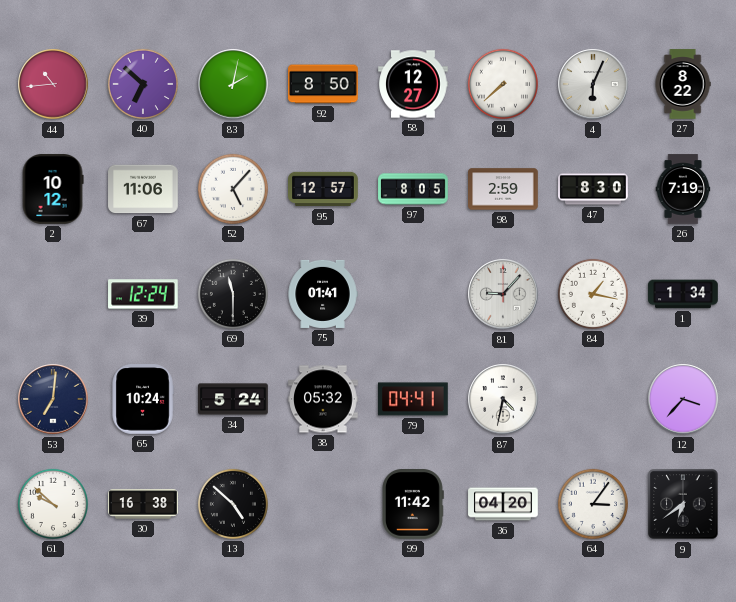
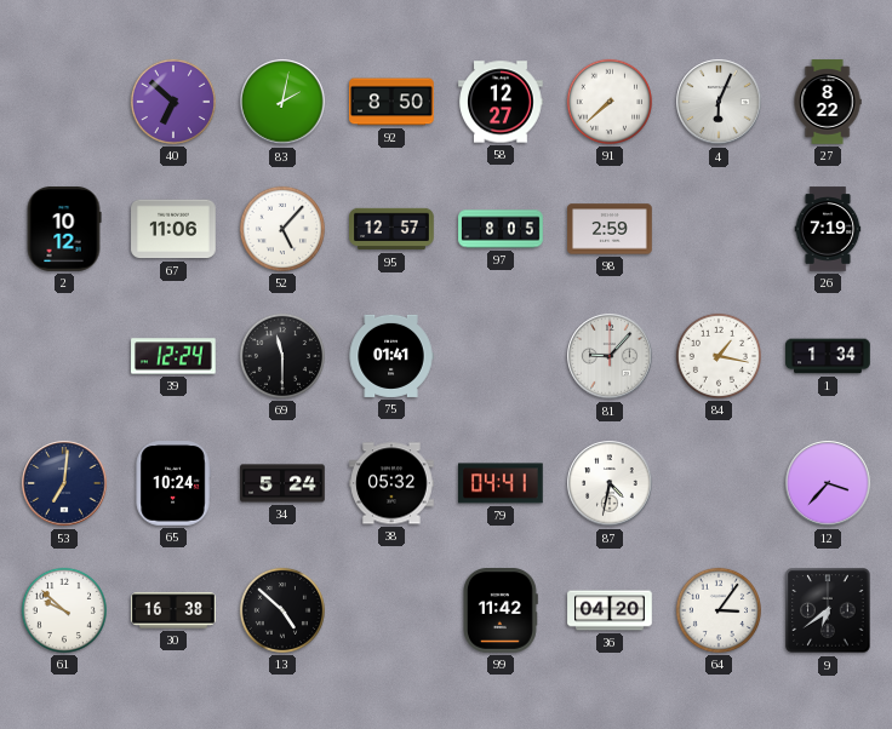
44: 10:44 -> none (53, 84)
47: 8:30 -> none (593, 189)
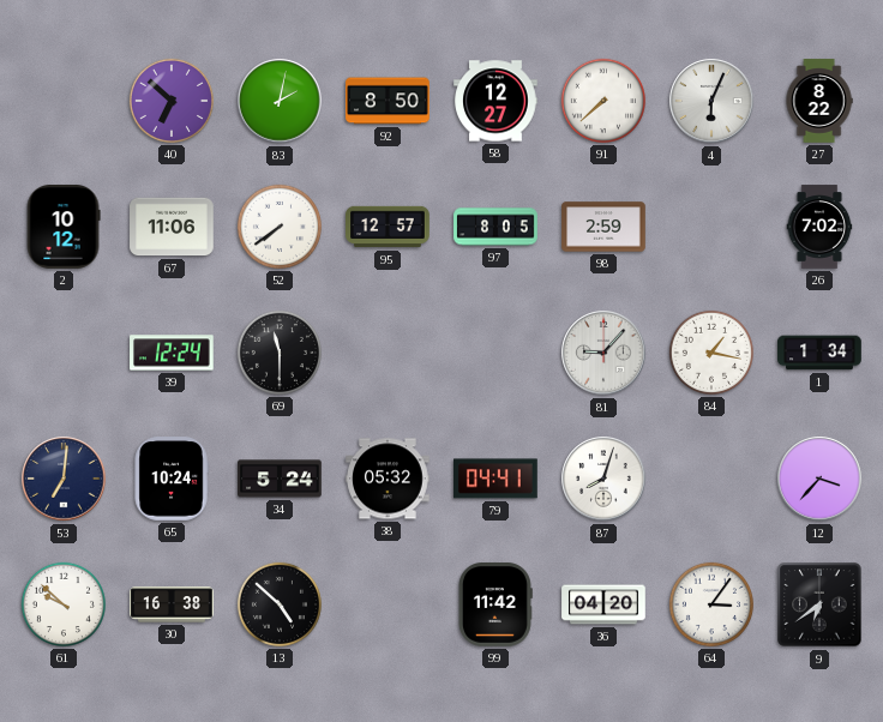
52: 5:07 -> 7:39 (280, 227)
26: 7:19 -> 7:02 (819, 227)
75: 01:41 -> none (391, 356)
87: 4:32 -> 8:03 (603, 479)
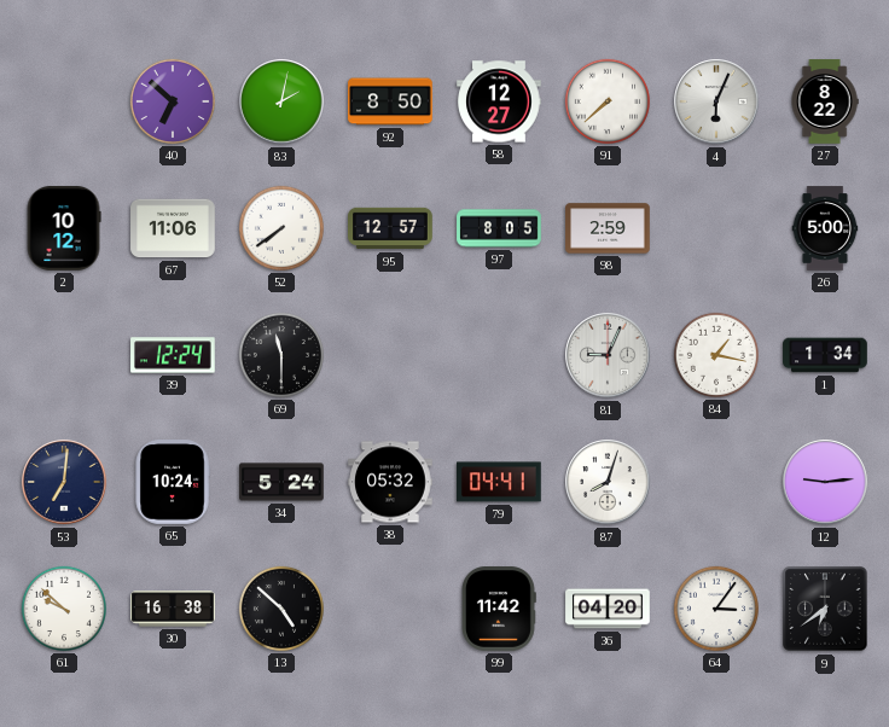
26: 7:02 -> 5:00 (825, 228)
81: 9:07 -> 9:04 (608, 355)
12: 3:37 -> 9:14 (825, 482)
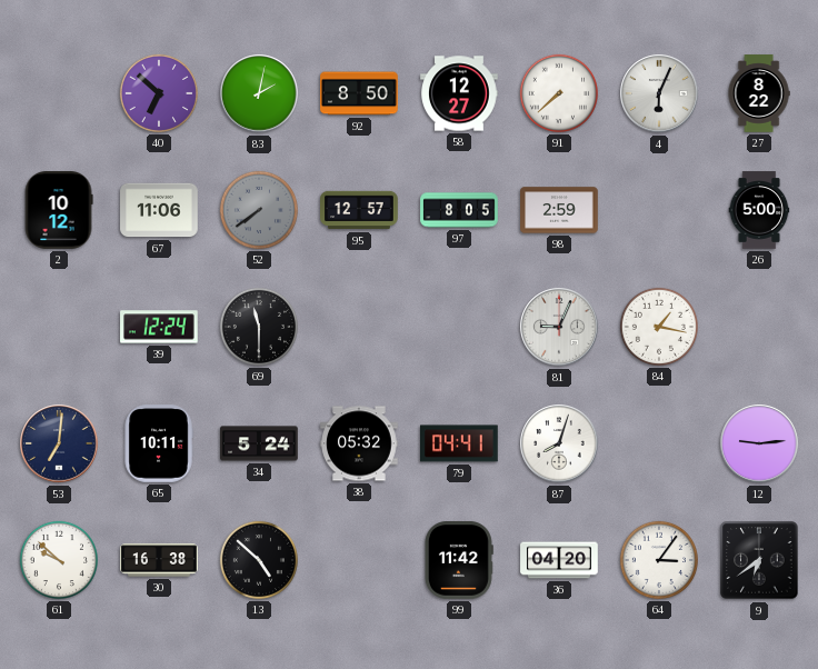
52 dial: white -> grey (259, 210)
1: 1:34 -> none (825, 355)
65: 10:24 -> 10:11 (159, 443)
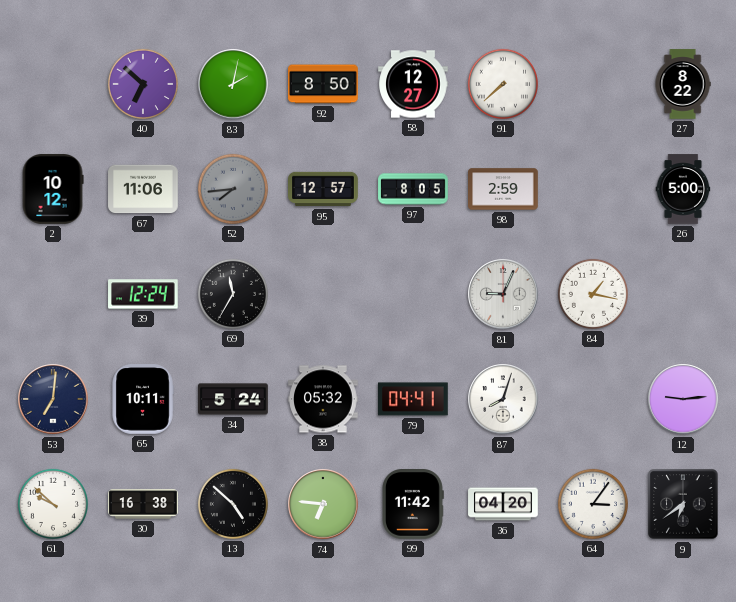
4: 6:04 -> none (659, 93)
52: 7:39 -> 7:44 (233, 189)
69: 11:30 -> 11:35 (233, 294)
74: none -> 6:46 (323, 504)
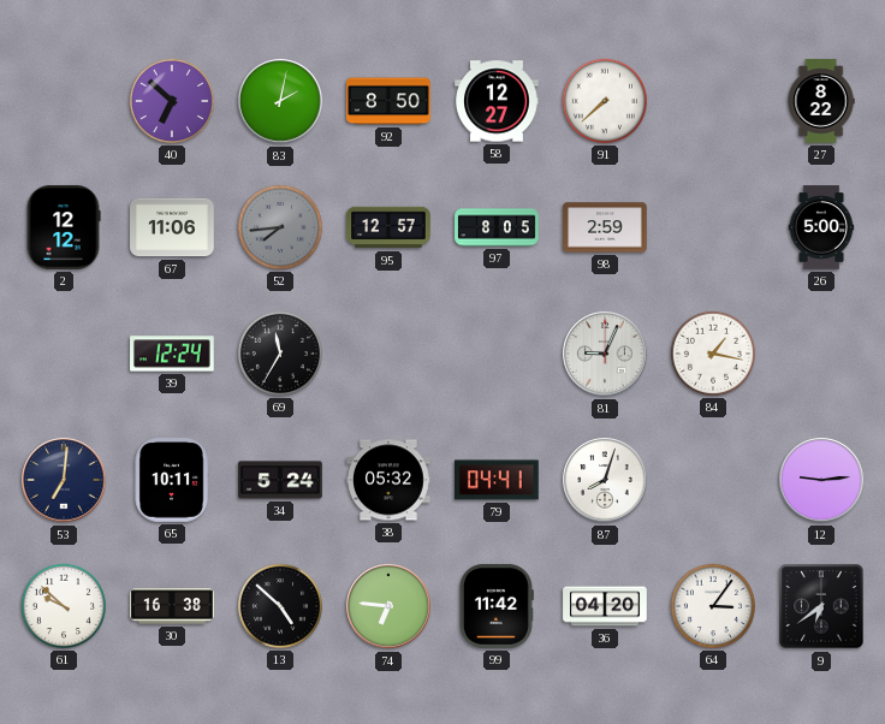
2: 10:12 -> 12:12 (64, 227)
